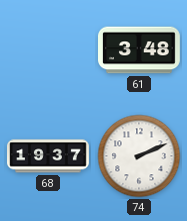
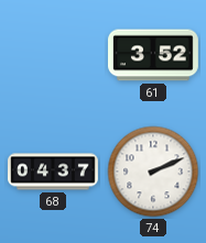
61: 3:48 -> 3:52 (154, 55)
68: 19:37 -> 04:37 (54, 172)
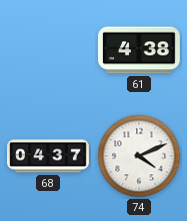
61: 3:52 -> 4:38 (140, 50)
74: 2:11 -> 4:11 (139, 156)
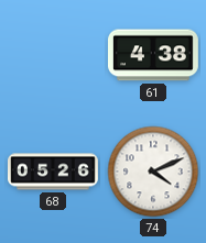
68: 04:37 -> 05:26 (54, 172)
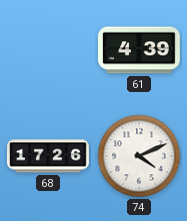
61: 4:38 -> 4:39 (140, 50)
68: 05:26 -> 17:26 (49, 156)
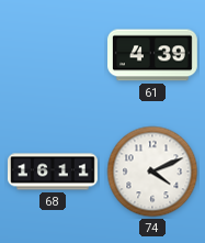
68: 17:26 -> 16:11 (54, 172)
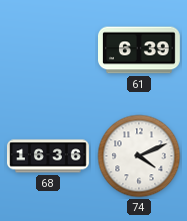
61: 4:39 -> 6:39 (140, 50)
68: 16:11 -> 16:36 (49, 156)
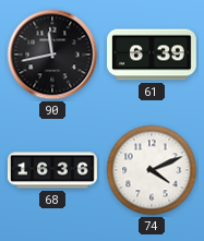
90: none -> 11:43 (52, 55)
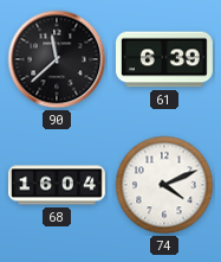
90: 11:43 -> 11:38 (57, 59)
68: 16:36 -> 16:04 (58, 185)
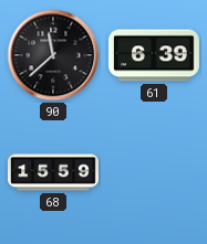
68: 16:04 -> 15:59 (54, 172)
74: 4:11 -> none (164, 185)
